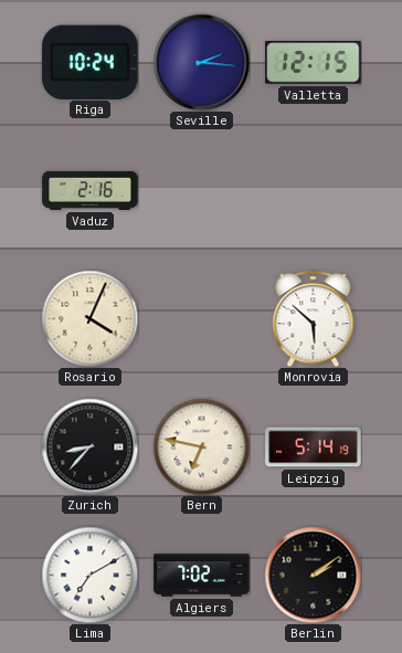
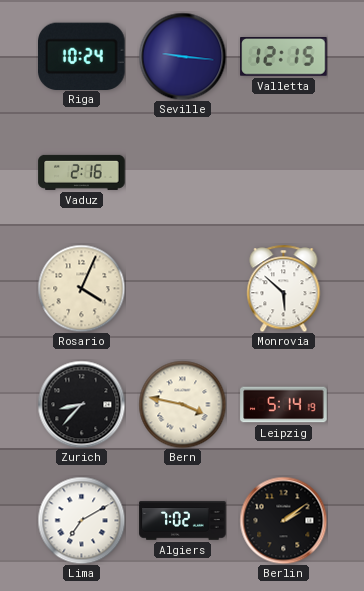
Seville: 2:16 -> 9:16 (182, 56)
Bern: 6:47 -> 3:47 (182, 404)
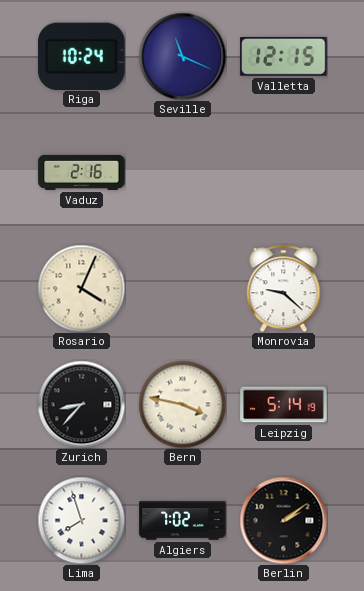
Seville: 9:16 -> 11:19 (182, 56)
Monrovia: 5:52 -> 9:22 (284, 288)
Lima: 7:10 -> 7:57 (81, 520)
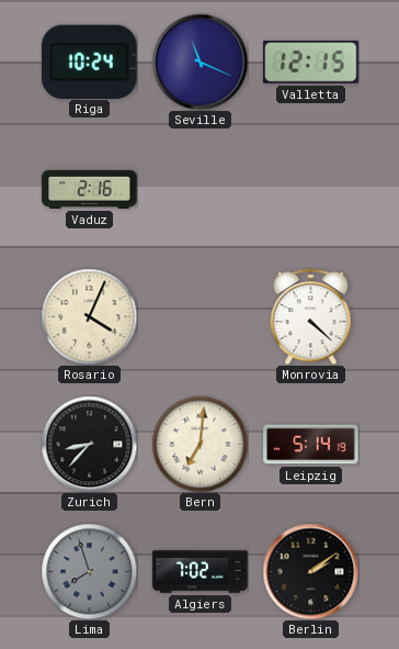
Monrovia: 9:22 -> 4:22 (311, 316)
Bern: 3:47 -> 7:01 (200, 444)
Lima dial: white -> grey (89, 571)
